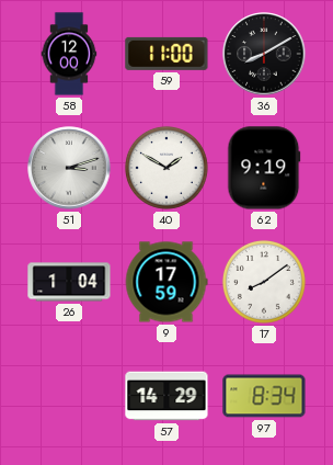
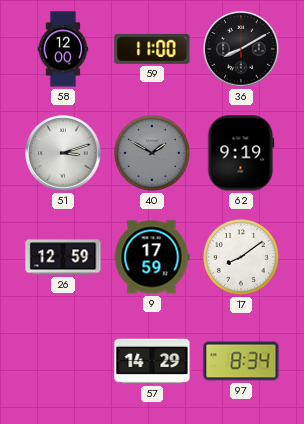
40 dial: white -> grey (152, 153)
26: 1:04 -> 12:59 (63, 257)
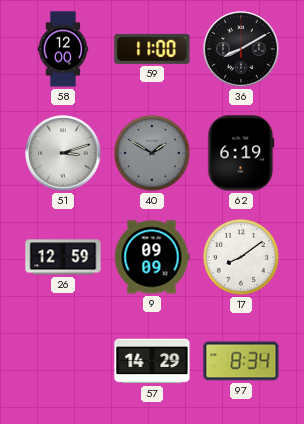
62: 9:19 -> 6:19 (241, 153)
9: 17:59 -> 09:09 (152, 257)
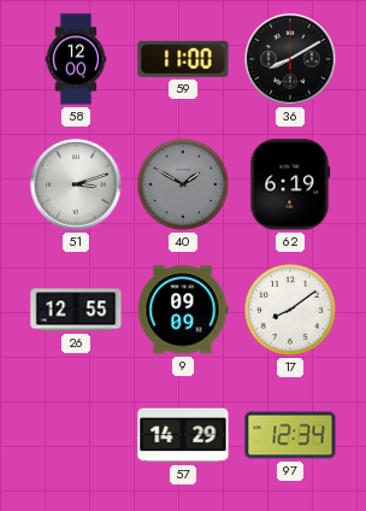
26: 12:59 -> 12:55 (76, 310)
97: 8:34 -> 12:34 (290, 435)
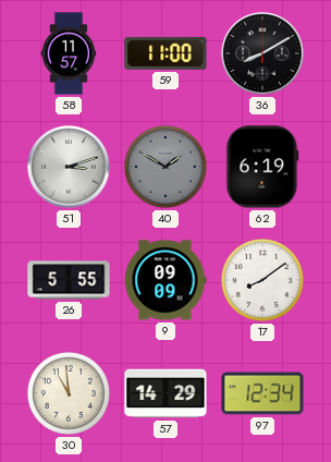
58: 12:00 -> 11:57 (69, 53)
26: 12:55 -> 5:55 (69, 280)
30: none -> 10:59 (69, 393)
